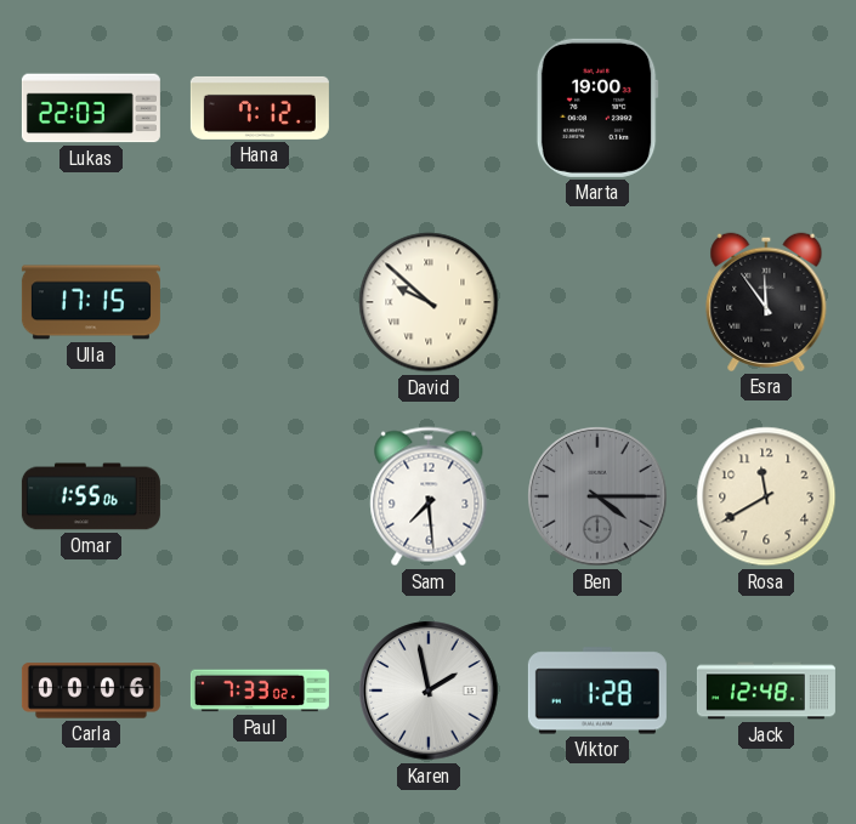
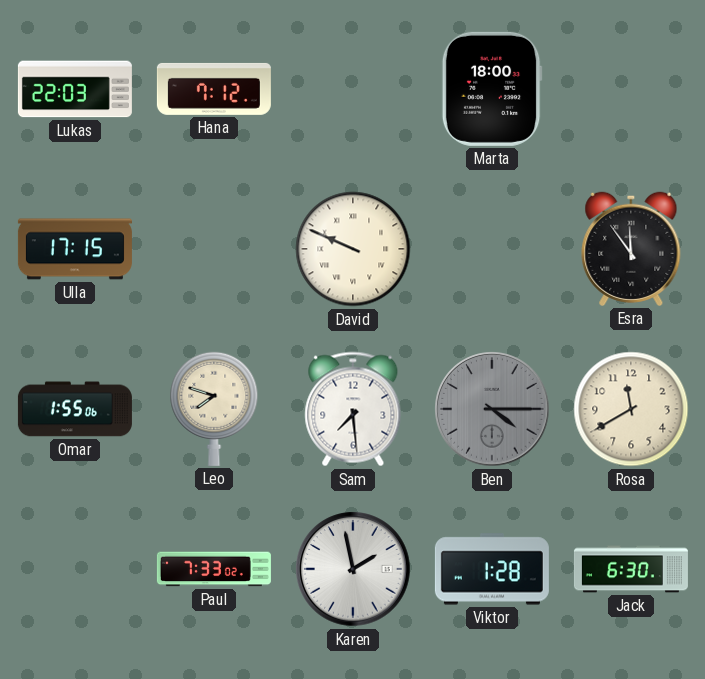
Marta: 19:00 -> 18:00 (492, 89)
David: 9:52 -> 9:49 (353, 249)
Leo: none -> 7:48 (214, 409)
Carla: 00:06 -> none (91, 691)
Jack: 12:48 -> 6:30 (631, 569)
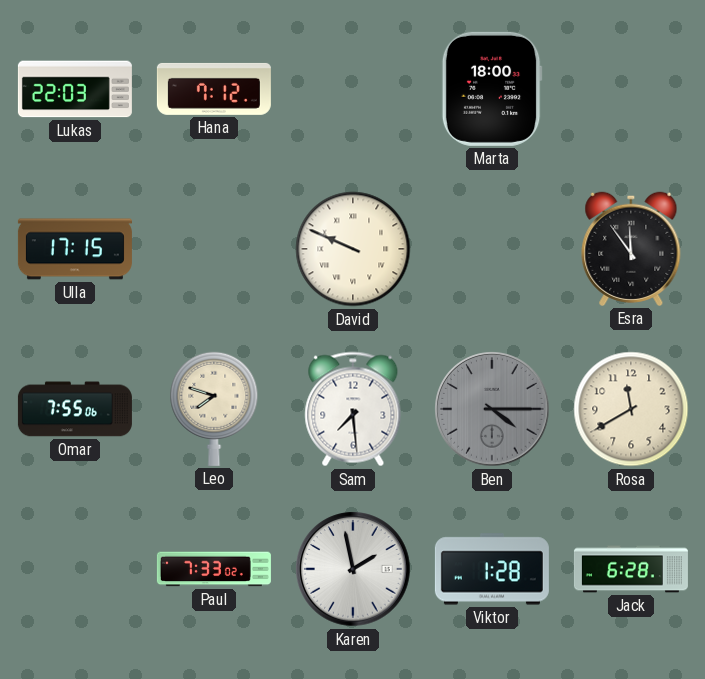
Omar: 1:55 -> 7:55 (75, 409)
Jack: 6:30 -> 6:28 (631, 569)
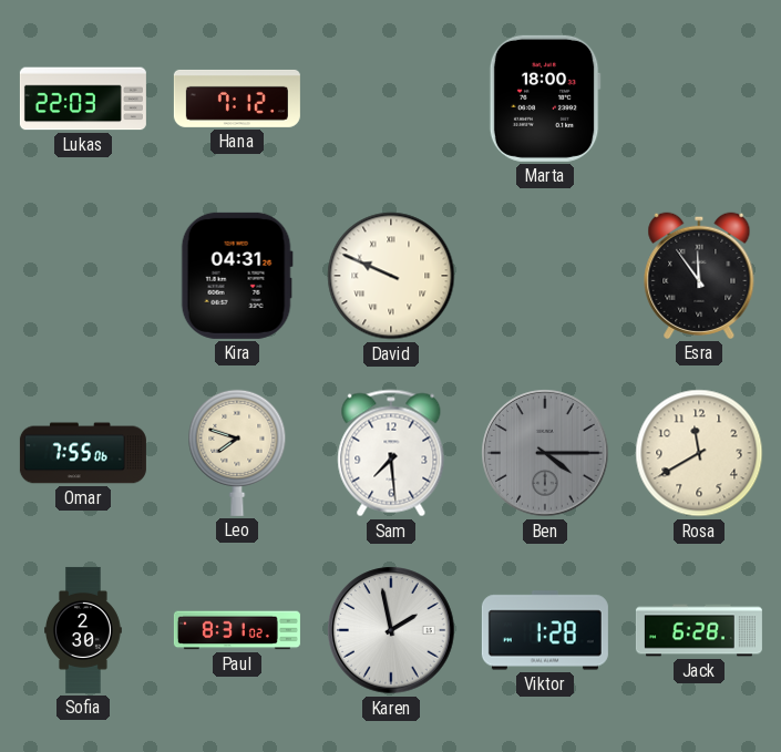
Ulla: 17:15 -> none (75, 249)
Kira: none -> 04:31 (237, 276)
Sofia: none -> 2:30 (84, 630)
Paul: 7:33 -> 8:31 (237, 630)
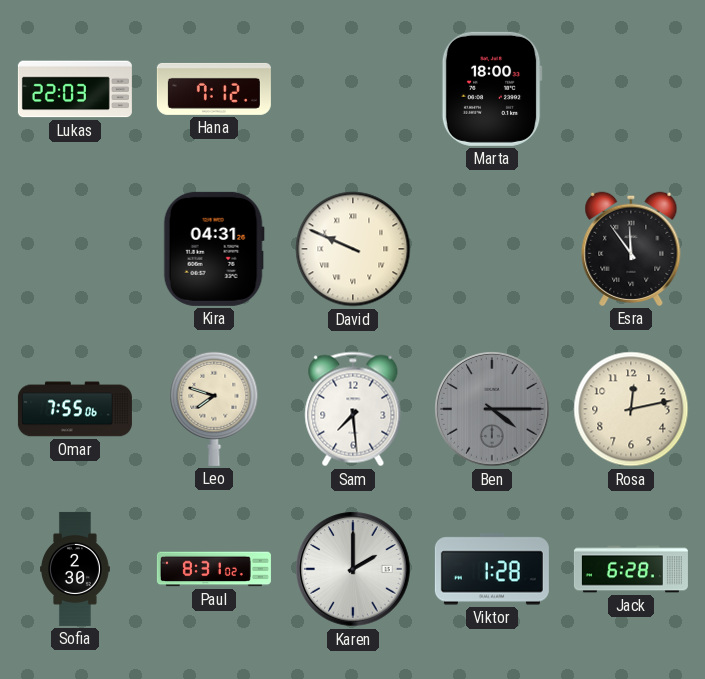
Rosa: 11:40 -> 12:13 (631, 409)
Karen: 1:58 -> 2:00 (353, 569)
